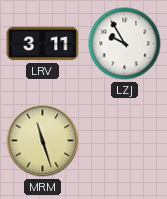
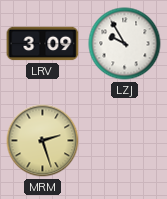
LRV: 3:11 -> 3:09 (43, 44)
MRM: 11:27 -> 2:27 (43, 141)
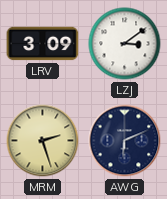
LZJ: 9:55 -> 3:09 (125, 44)
AWG: none -> 6:11 (125, 141)
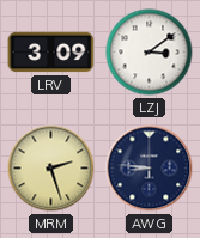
AWG: 6:11 -> 8:46 (150, 169)
